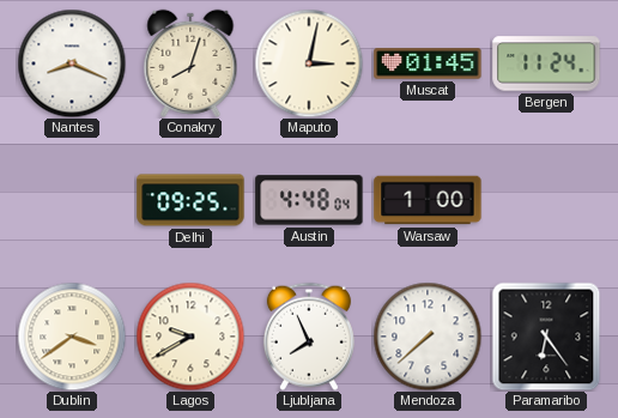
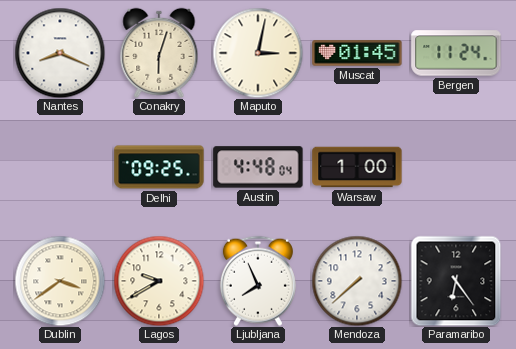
Conakry: 8:03 -> 6:03 (159, 53)
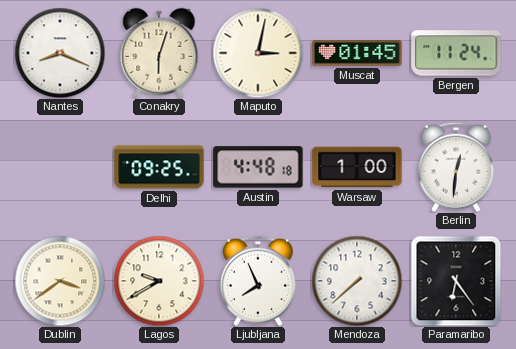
Austin: 4:48:04 -> 4:48:18 (258, 167)
Berlin: none -> 12:31 (456, 167)
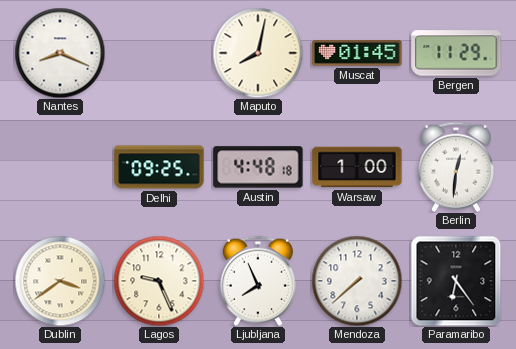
Conakry: 6:03 -> none (159, 53)
Maputo: 3:02 -> 8:02 (258, 53)
Bergen: 11:24 -> 11:29 (456, 53)
Lagos: 9:40 -> 9:26 (159, 281)
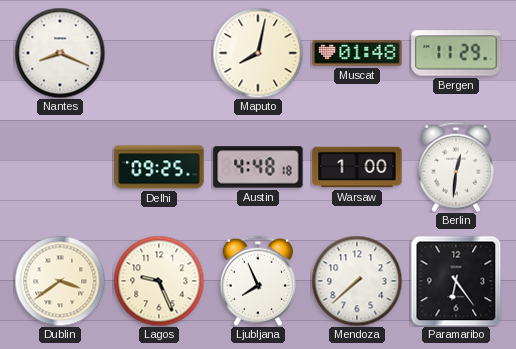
Muscat: 01:45 -> 01:48 (357, 53)
